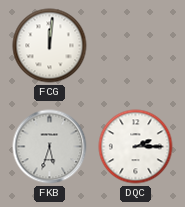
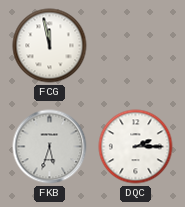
FCG: 12:01 -> 11:58 (50, 46)
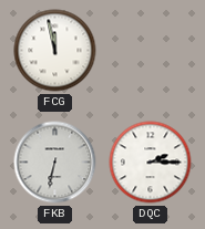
FKB: 5:33 -> 6:32 (55, 163)
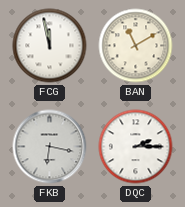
BAN: none -> 11:10 (136, 46)
FKB: 6:32 -> 6:17 (50, 147)
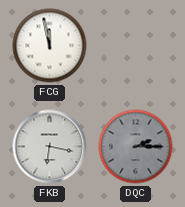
BAN: 11:10 -> none (136, 46)
DQC dial: white -> grey (136, 147)
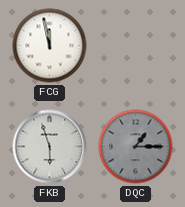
FKB: 6:17 -> 5:57 (50, 147)
DQC: 2:15 -> 1:15 (136, 147)
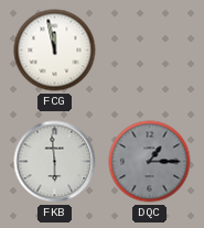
FKB: 5:57 -> 5:59 (55, 162)
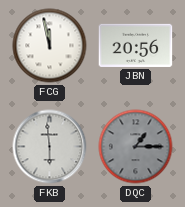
JBN: none -> 20:56 (136, 45)
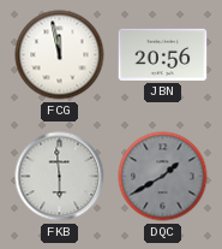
DQC: 1:15 -> 1:40 (163, 177)
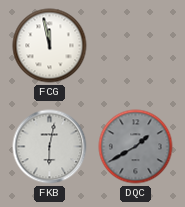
JBN: 20:56 -> none (163, 54)
FKB: 5:59 -> 6:02 (50, 147)
